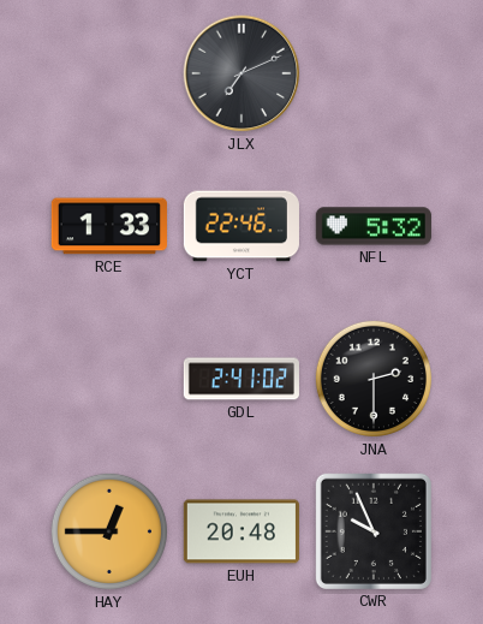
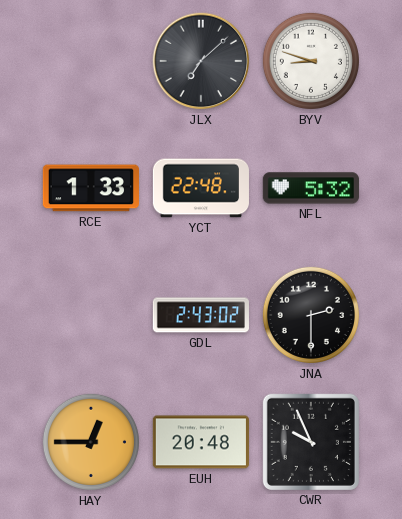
JLX: 7:11 -> 7:08 (201, 61)
BYV: none -> 8:48 (311, 61)
YCT: 22:46 -> 22:48 (200, 188)
GDL: 2:41 -> 2:43 (201, 315)
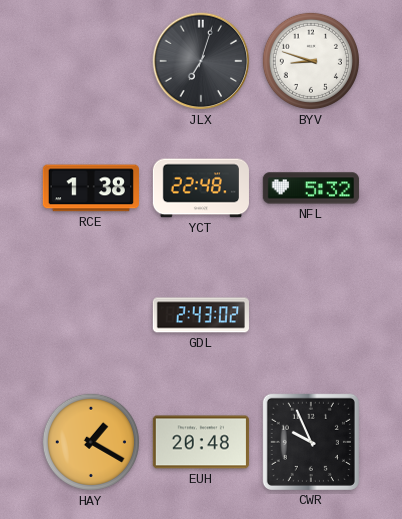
JLX: 7:08 -> 7:03 (201, 61)
RCE: 1:33 -> 1:38 (91, 188)
JNA: 2:30 -> none (311, 315)
HAY: 12:45 -> 1:20 (91, 442)
